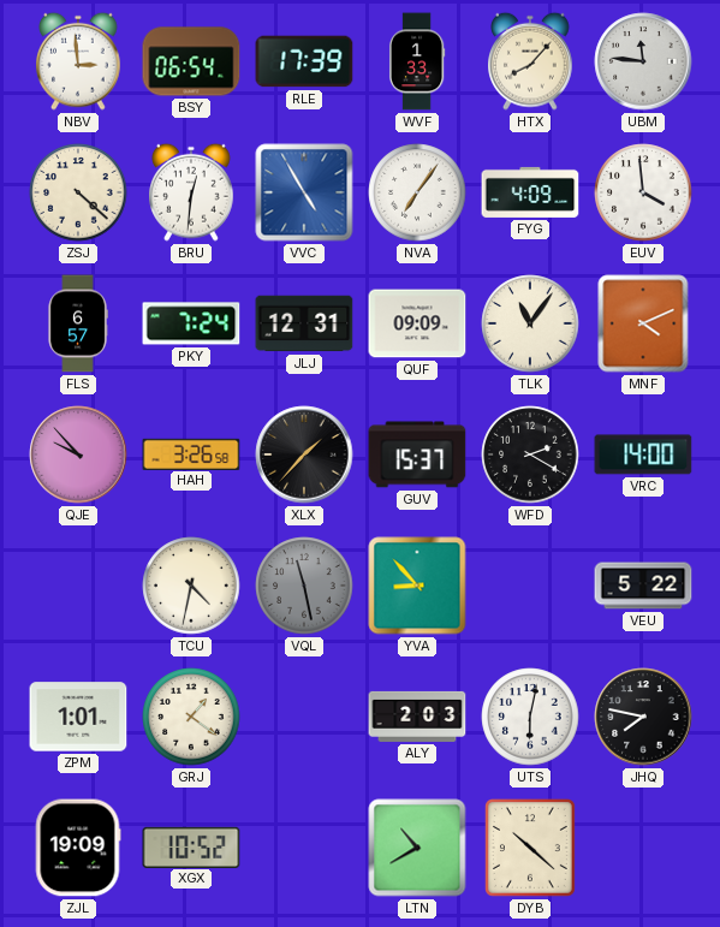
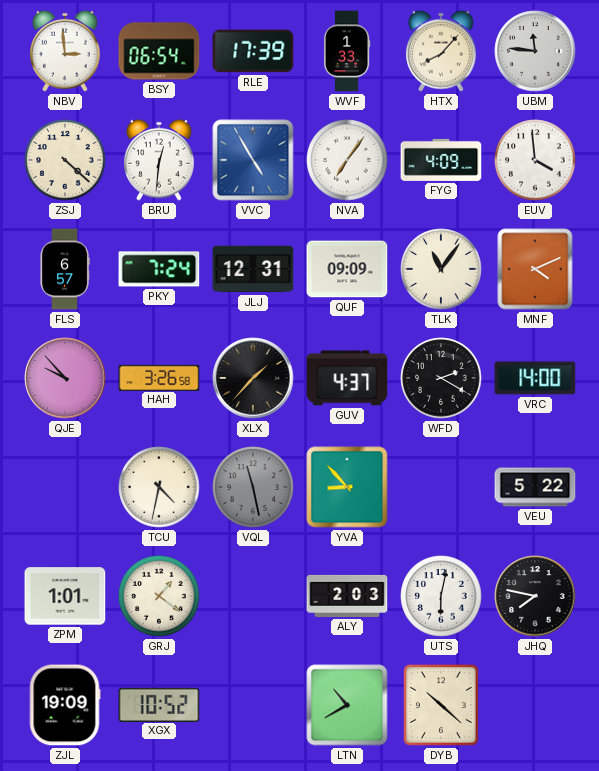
GUV: 15:37 -> 4:37 (347, 378)
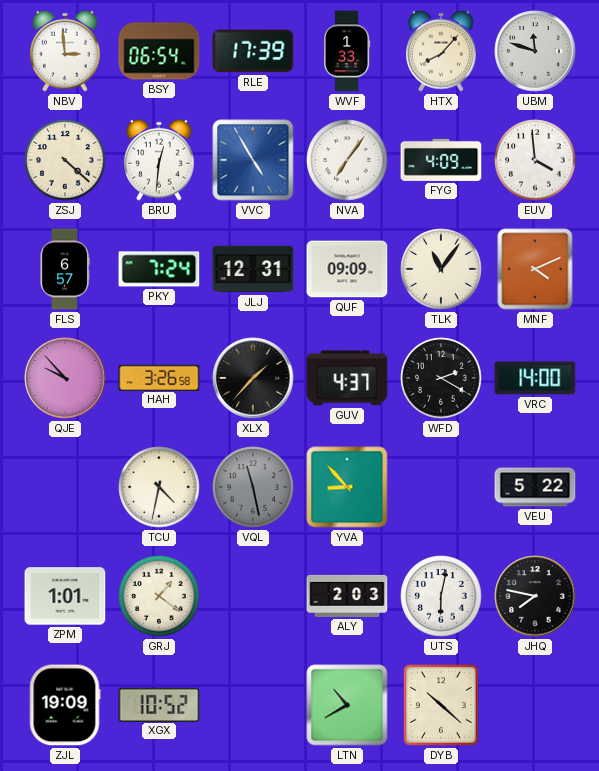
UBM: 11:46 -> 11:48 (535, 51)
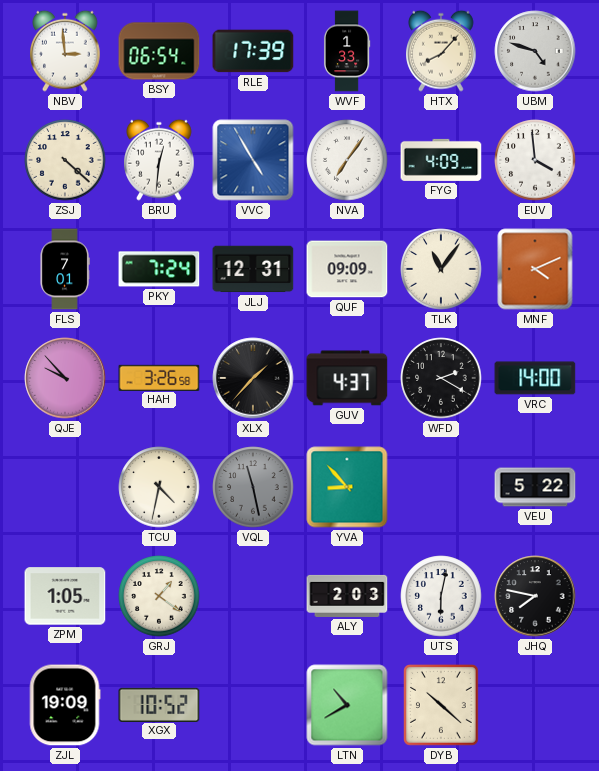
UBM: 11:48 -> 4:48 (535, 51)
FLS: 6:57 -> 7:01 (65, 269)
ZPM: 1:01 -> 1:05 (65, 596)
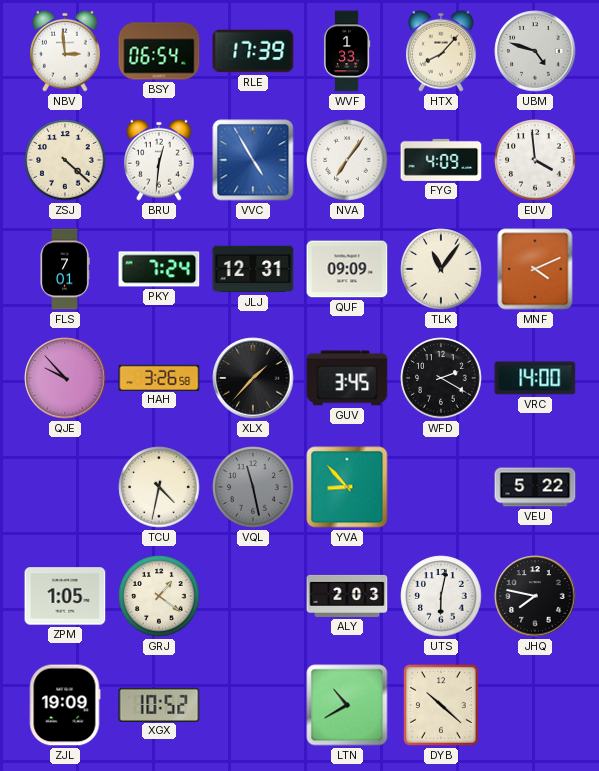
GUV: 4:37 -> 3:45 (347, 378)
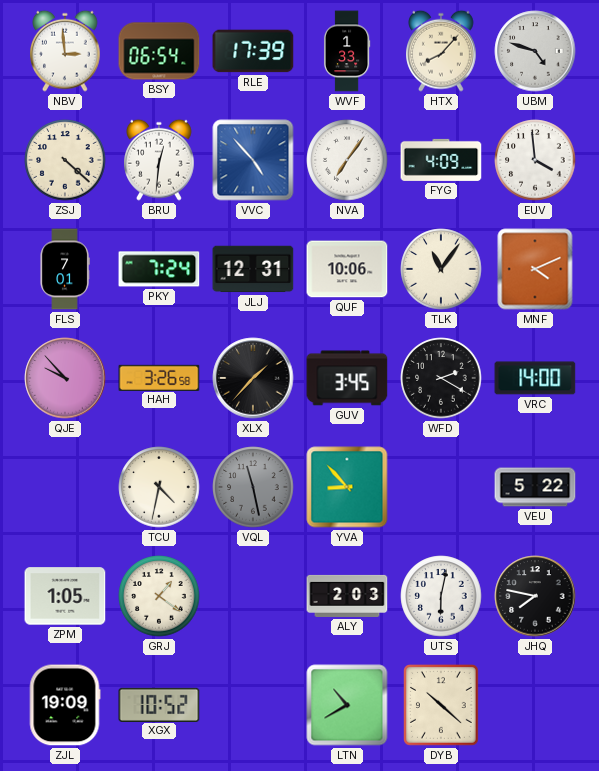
VVC: 4:55 -> 4:53 (253, 160)
QUF: 09:09 -> 10:06 (347, 269)
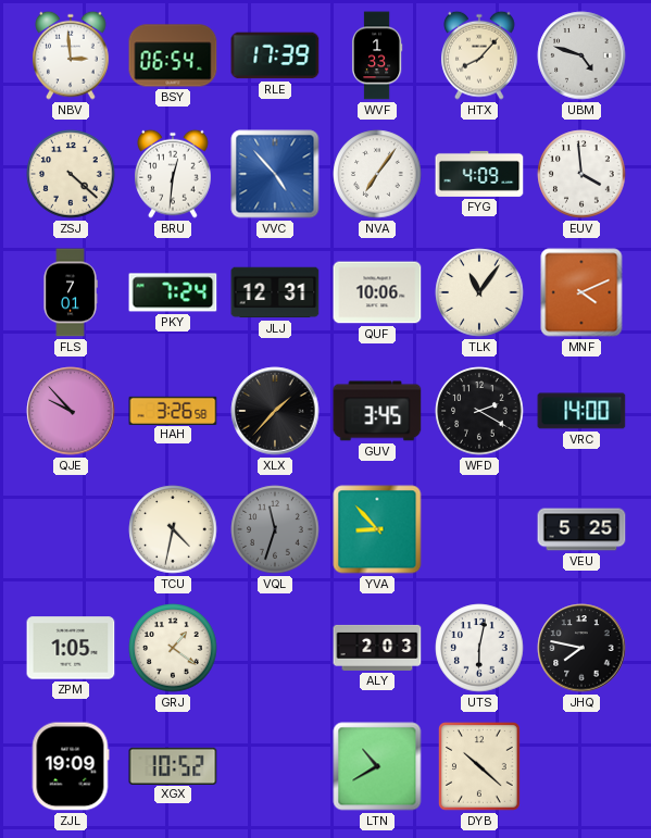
VQL: 11:28 -> 11:33 (275, 529)
VEU: 5:22 -> 5:25 (581, 529)
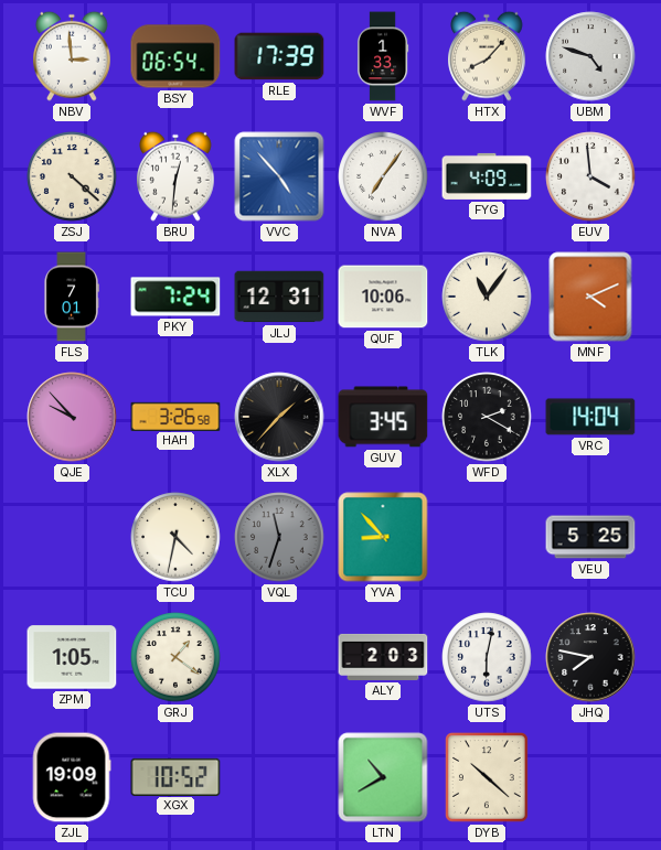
VRC: 14:00 -> 14:04 (590, 417)
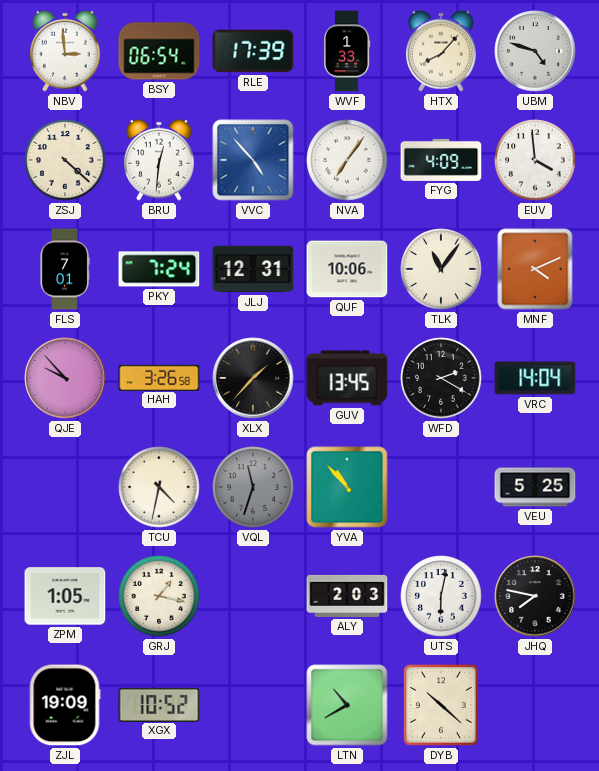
GUV: 3:45 -> 13:45 (347, 378)
YVA: 8:53 -> 10:53 (347, 487)
GRJ: 1:21 -> 1:17 (159, 596)
